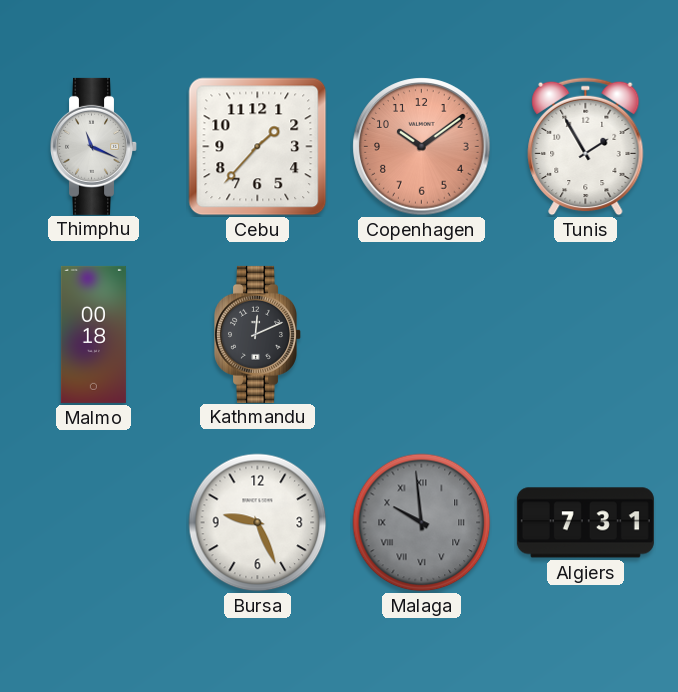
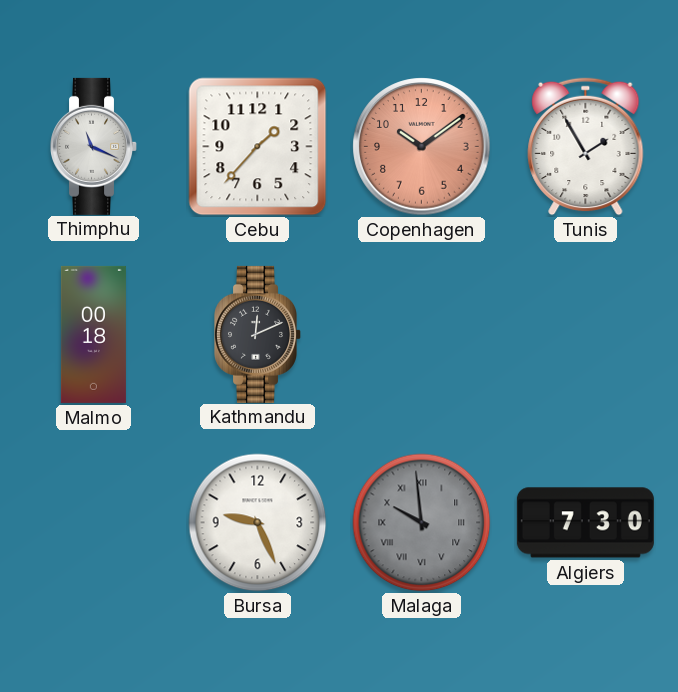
Algiers: 7:31 -> 7:30 (585, 523)
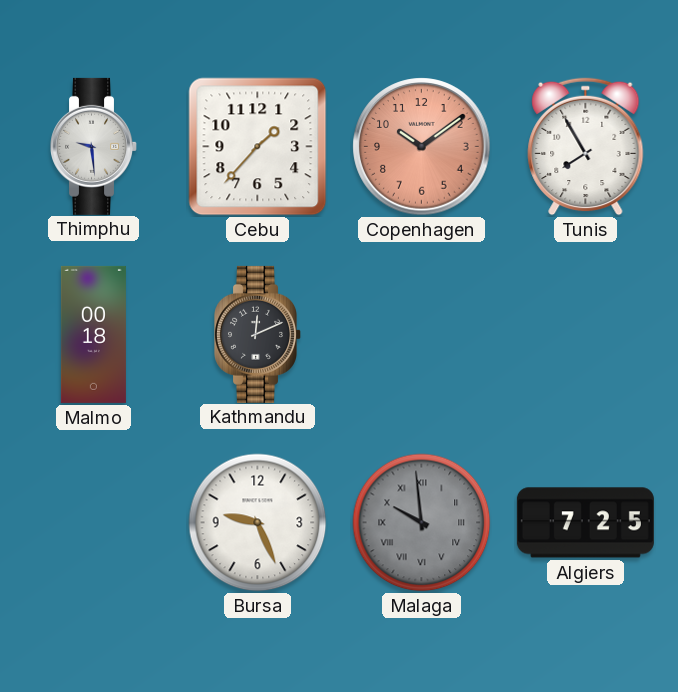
Thimphu: 11:19 -> 9:29 (94, 146)
Tunis: 1:55 -> 7:55 (586, 147)
Algiers: 7:30 -> 7:25 (585, 523)
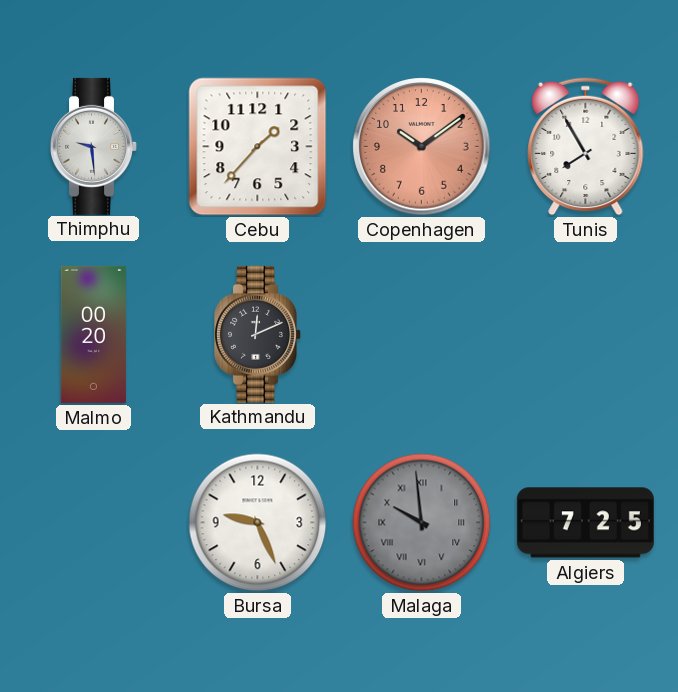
Malmo: 00:18 -> 00:20 (93, 334)
